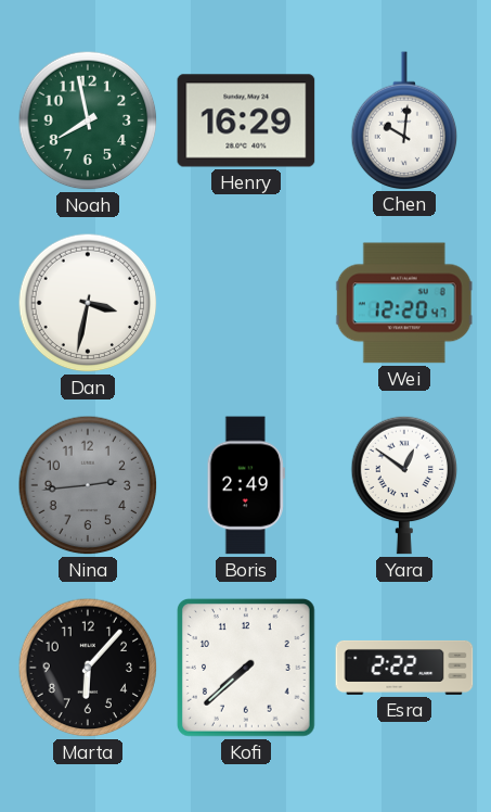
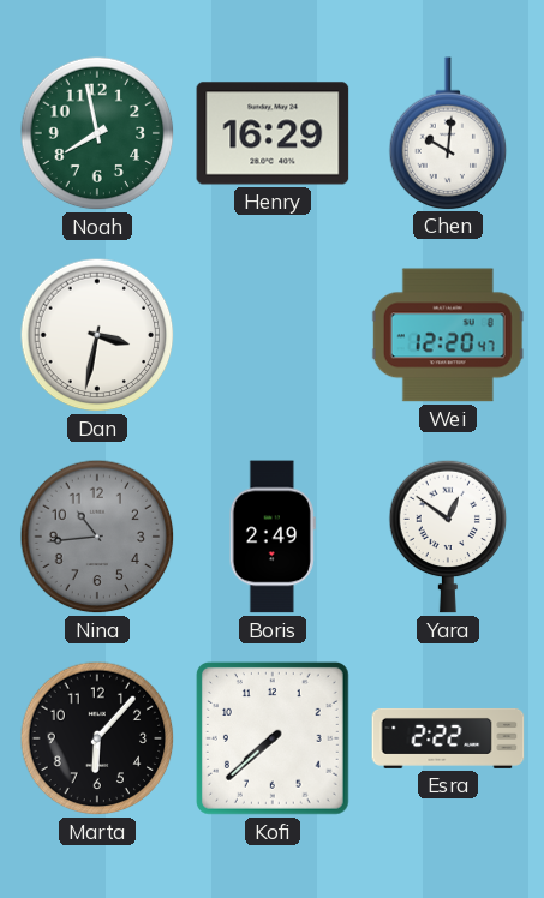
Nina: 2:44 -> 10:44 (97, 537)
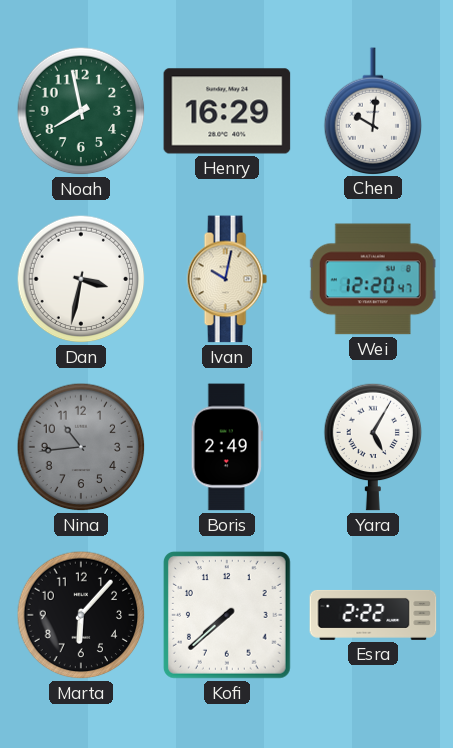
Ivan: none -> 10:02 (227, 279)
Yara: 12:51 -> 5:05 (373, 447)
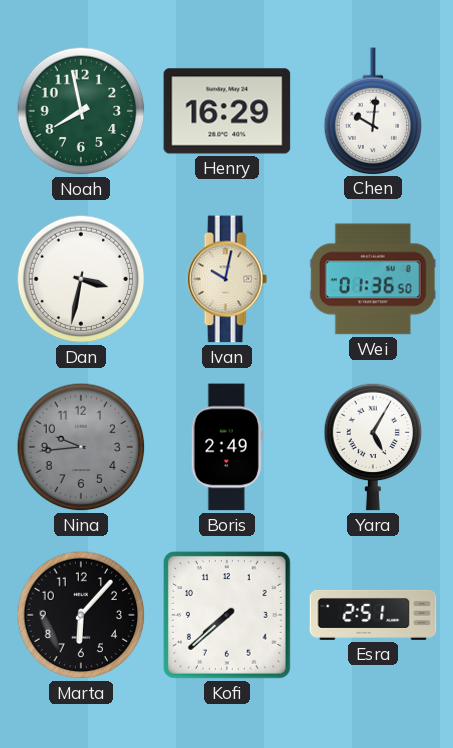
Wei: 12:20 -> 01:36 (373, 279)
Nina: 10:44 -> 9:44 (81, 447)
Esra: 2:22 -> 2:51 (373, 615)
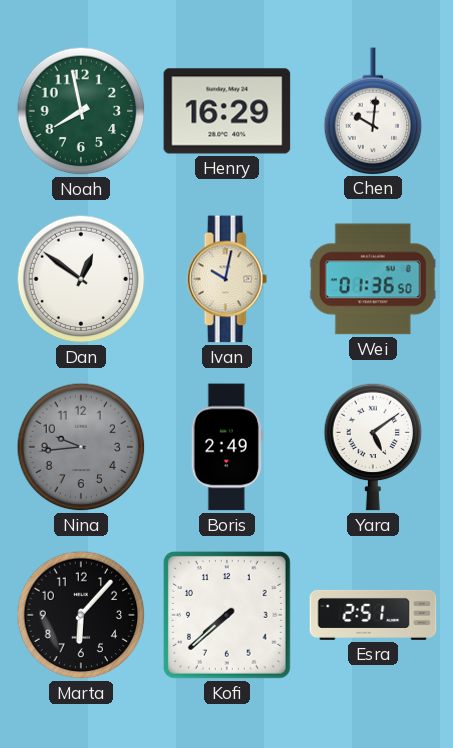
Dan: 3:32 -> 12:51 (81, 279)
Yara: 5:05 -> 5:09 (373, 447)
